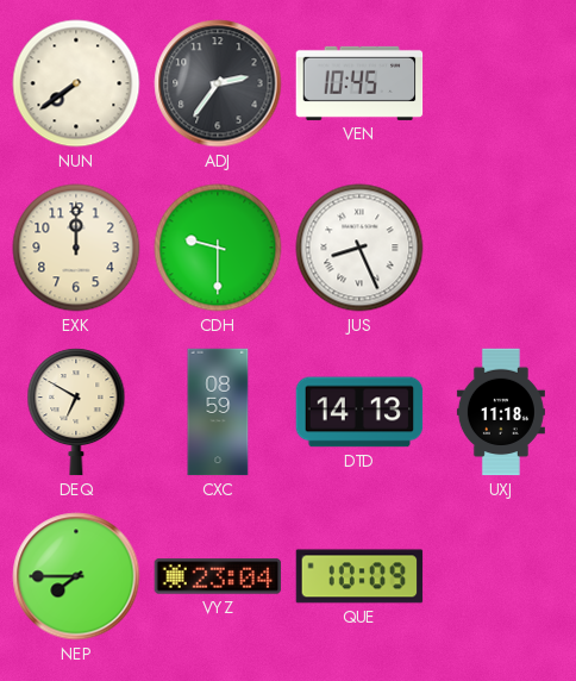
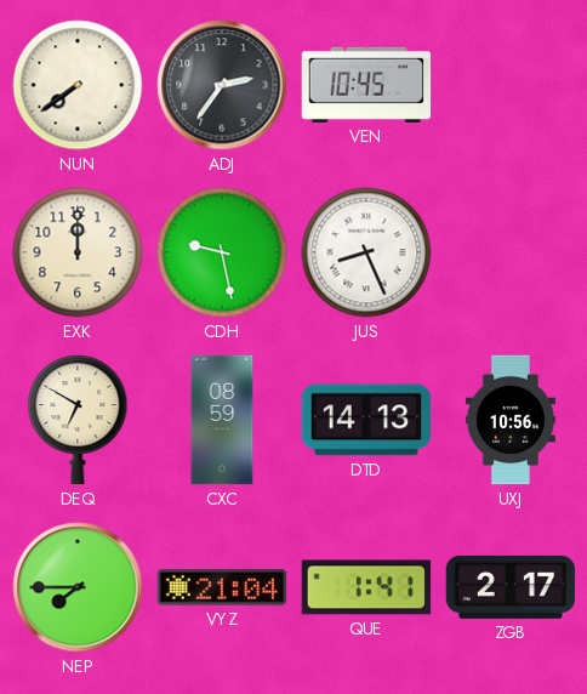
CDH: 9:30 -> 9:28 (222, 252)
UXJ: 11:18 -> 10:56 (511, 420)
VYZ: 23:04 -> 21:04 (222, 587)
QUE: 10:09 -> 1:41 (366, 587)
ZGB: none -> 2:17 (511, 587)
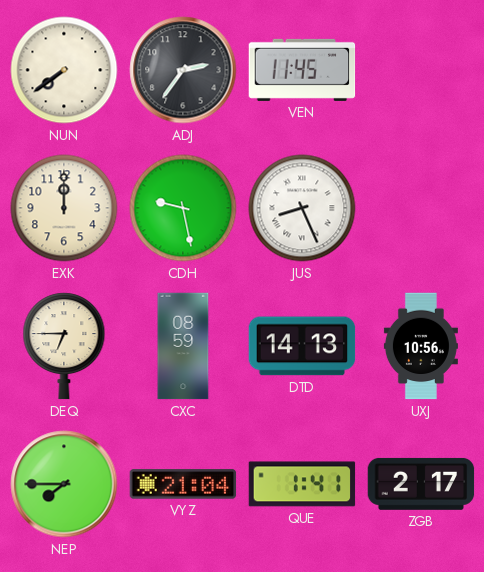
VEN: 10:45 -> 11:45 (302, 70)
DEQ: 6:50 -> 6:45 (64, 346)
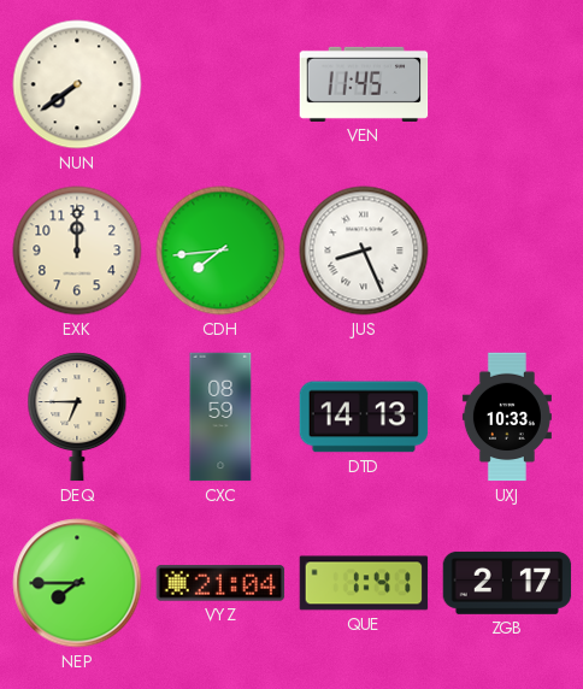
ADJ: 2:36 -> none (183, 70)
CDH: 9:28 -> 7:44 (220, 251)
UXJ: 10:56 -> 10:33 (507, 417)
